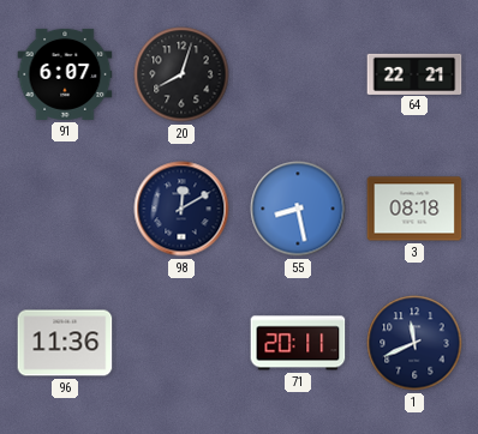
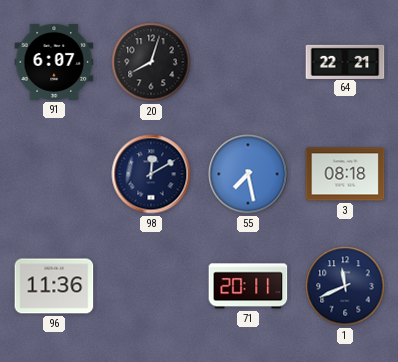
55: 8:28 -> 7:28 (248, 174)
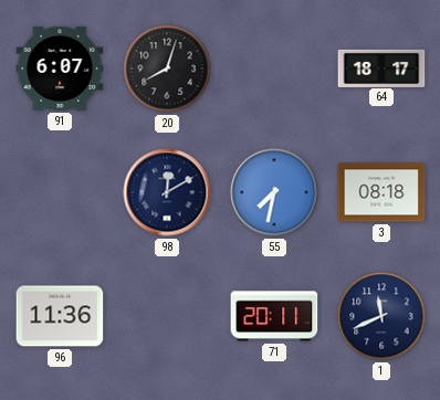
64: 22:21 -> 18:17 (381, 67)
55: 7:28 -> 7:32 (274, 192)
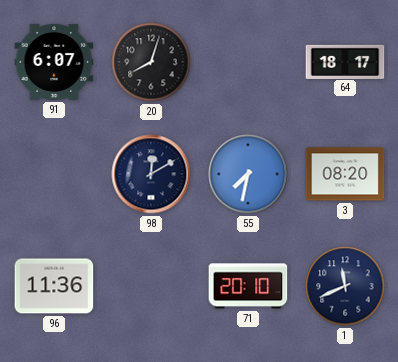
3: 08:18 -> 08:20 (345, 174)
71: 20:11 -> 20:10 (248, 286)
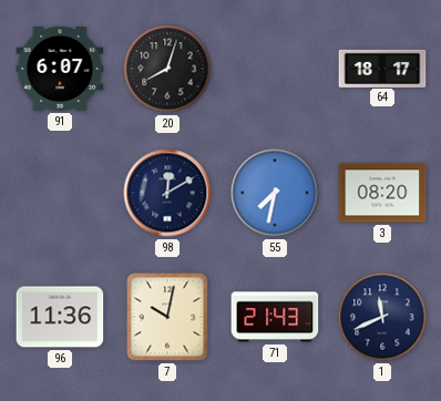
7: none -> 10:02 (167, 317)
71: 20:10 -> 21:43 (275, 317)
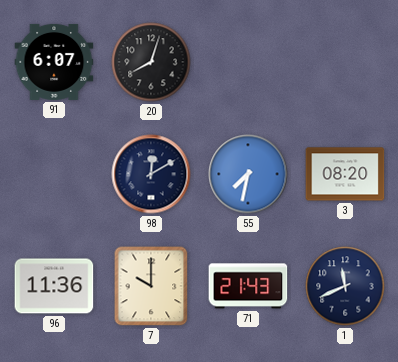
64: 18:17 -> none (382, 68)
7: 10:02 -> 10:00 (151, 286)
